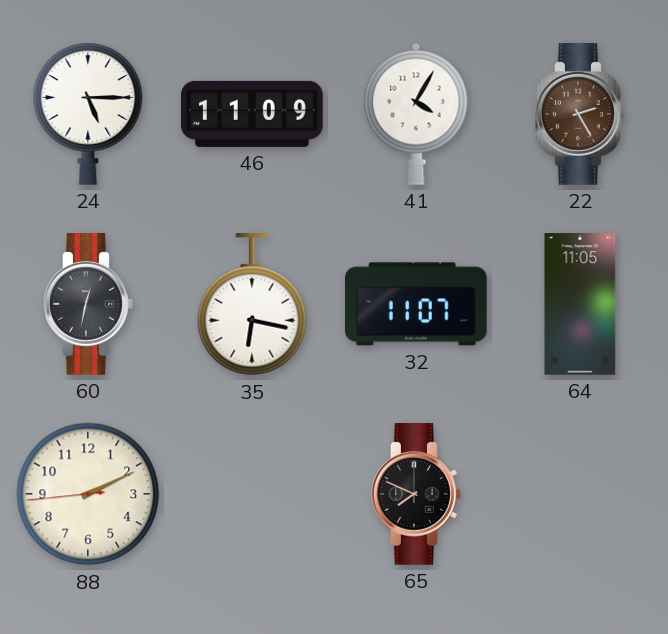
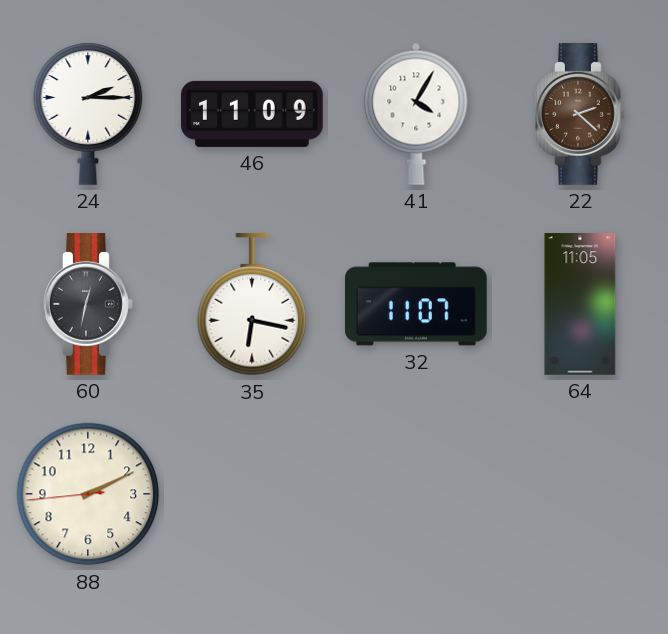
24: 5:15 -> 2:15 (88, 114)
22: 2:25 -> 2:22 (581, 115)
65: 7:49 -> none (417, 495)
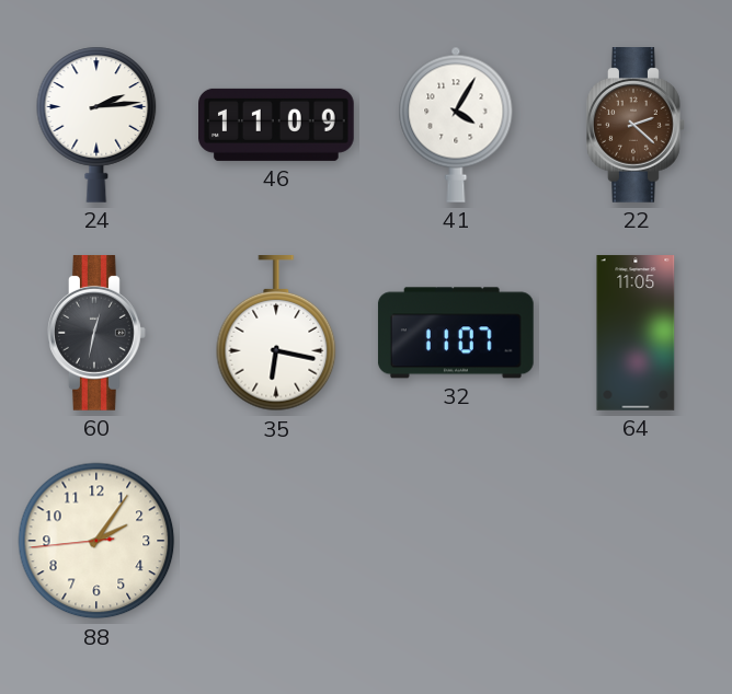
24: 2:15 -> 2:14 (96, 125)
88: 2:10 -> 2:05 (96, 541)
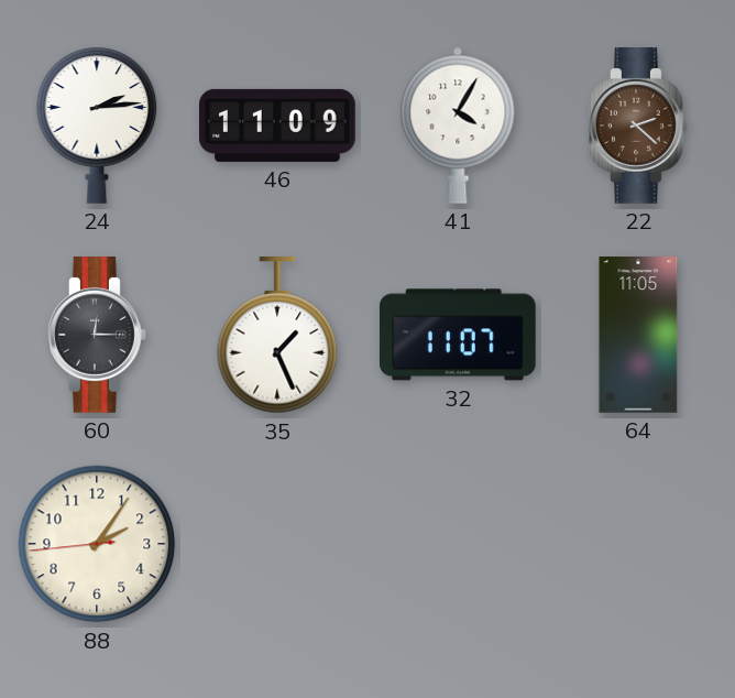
60: 12:32 -> 12:15 (98, 336)
35: 6:17 -> 1:26 (277, 336)
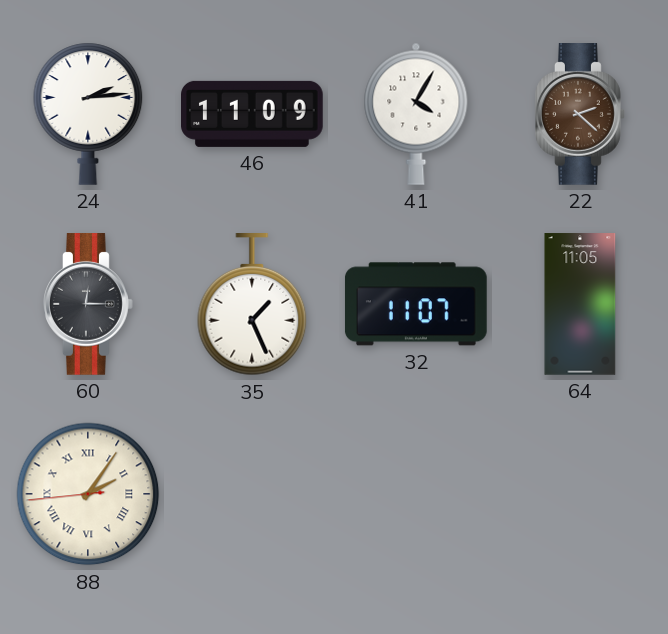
88 numerals: Arabic -> Roman (88, 494)
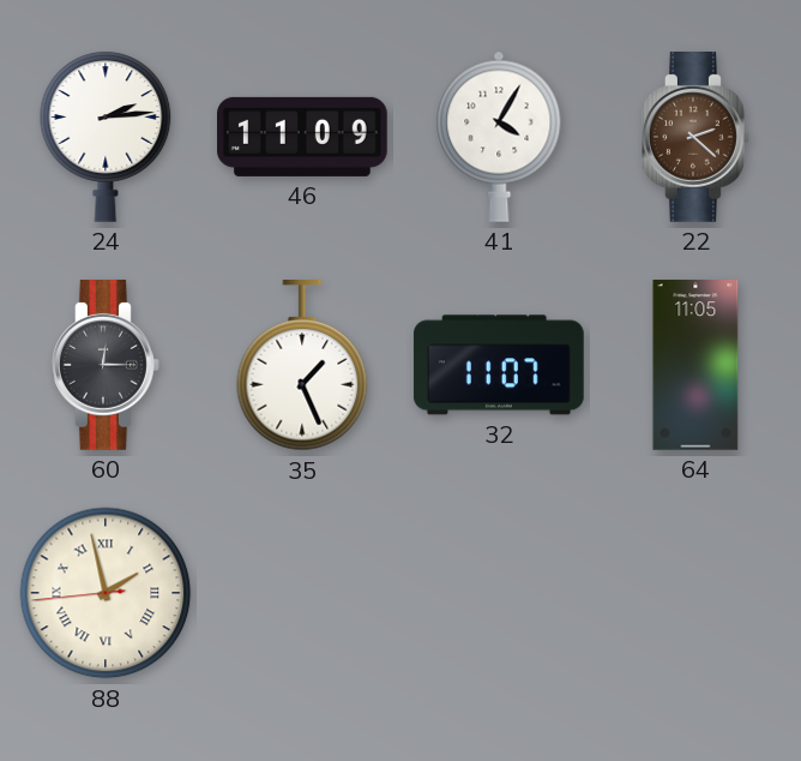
88: 2:05 -> 1:57 (106, 593)
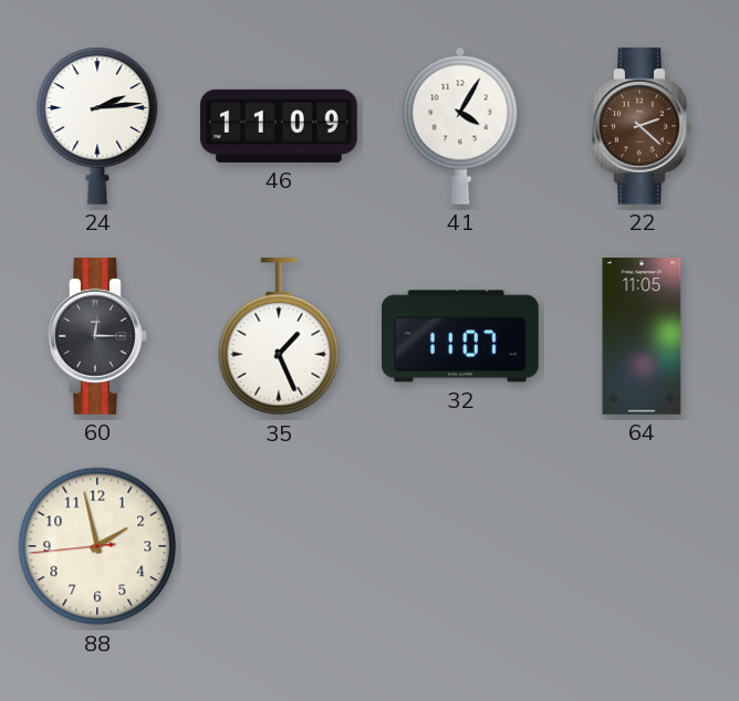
88 numerals: Roman -> Arabic (97, 546)
